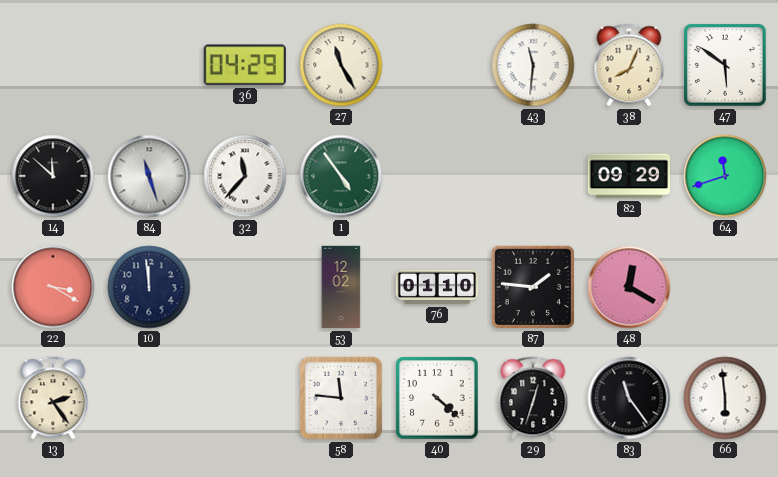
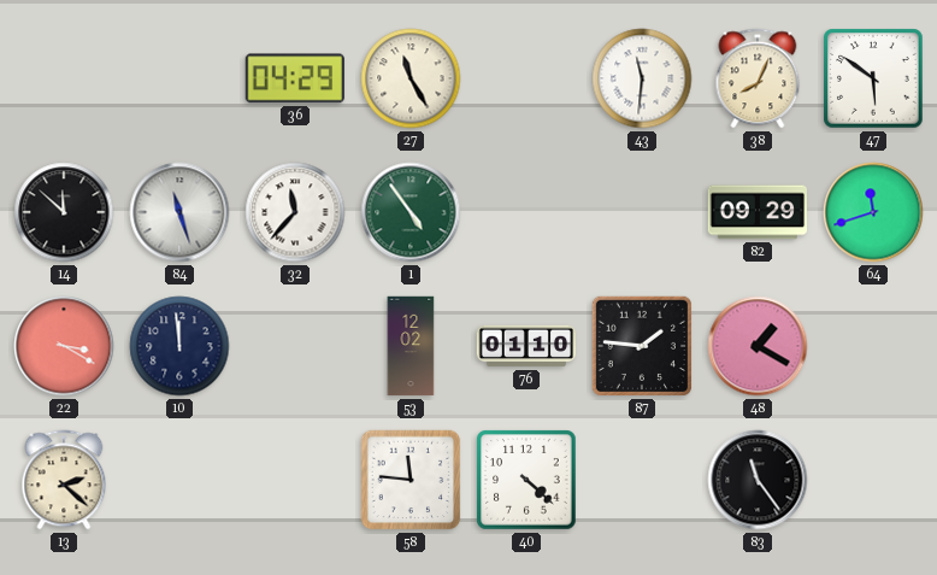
48: 12:20 -> 1:20 (758, 346)
13: 2:24 -> 2:22 (64, 480)
29: 12:33 -> none (533, 398)
66: 5:59 -> none (725, 398)
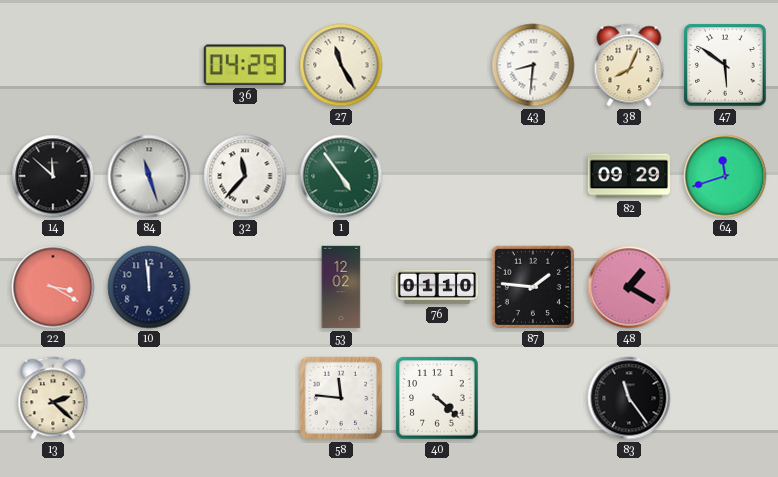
43: 11:31 -> 8:31 (533, 65)
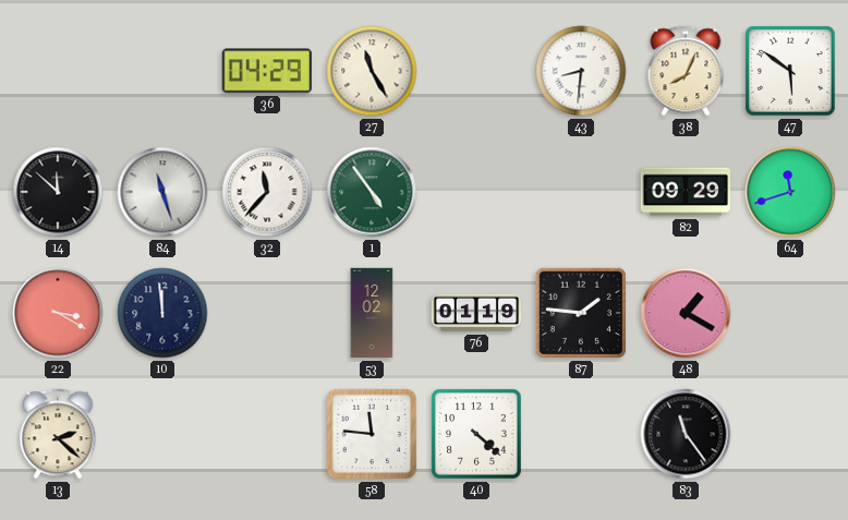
76: 01:10 -> 01:19 (476, 313)
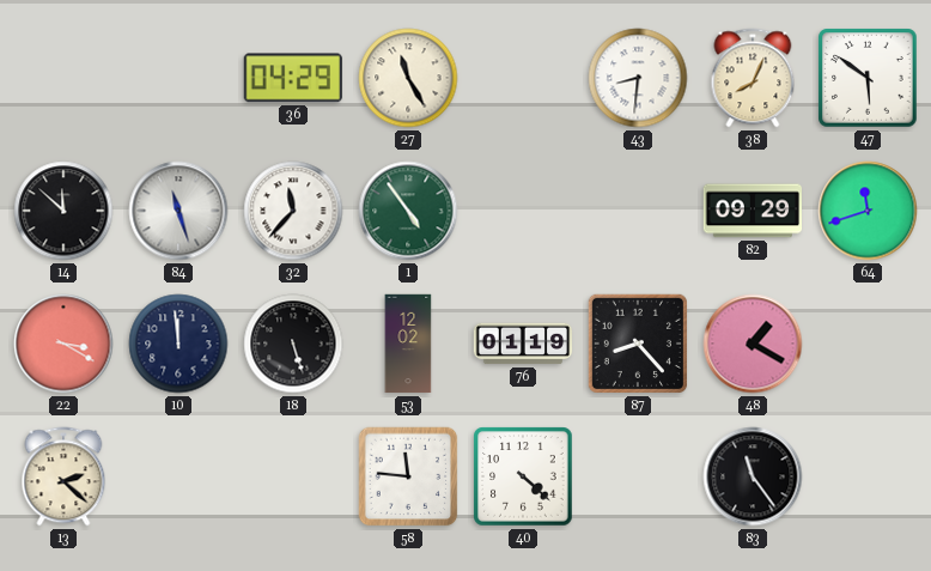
18: none -> 5:27 (293, 344)
87: 1:46 -> 8:23 (638, 344)
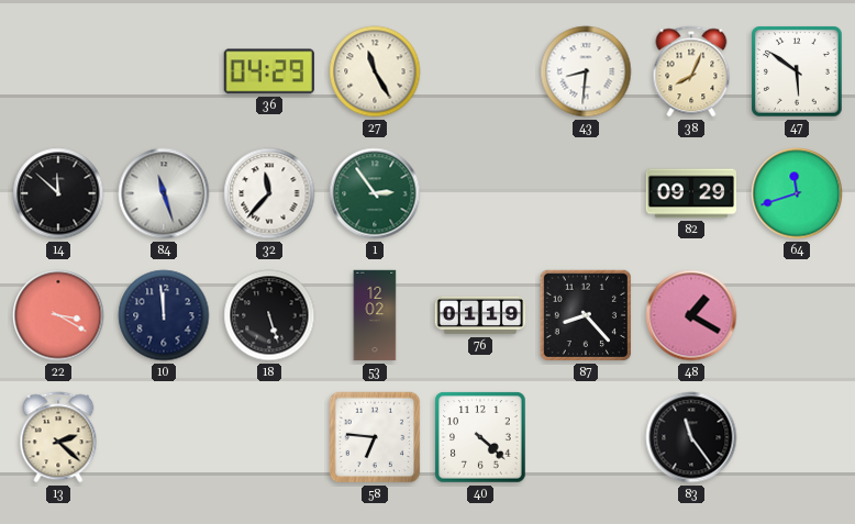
1: 4:54 -> 2:54 (375, 193)
58: 11:46 -> 6:46 (375, 437)
